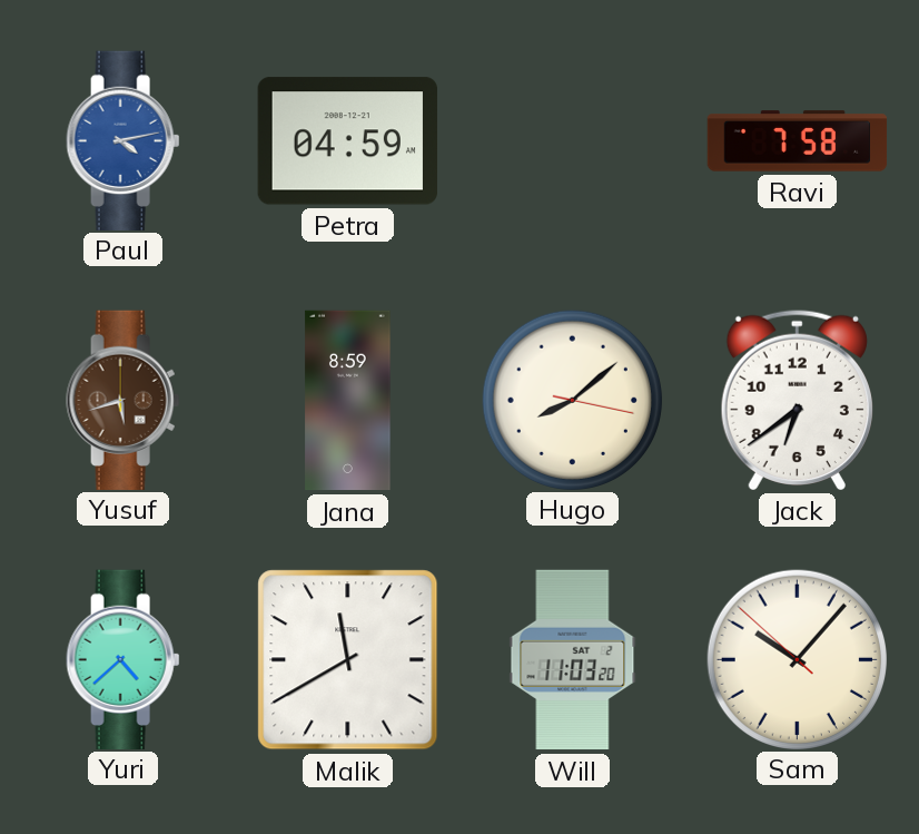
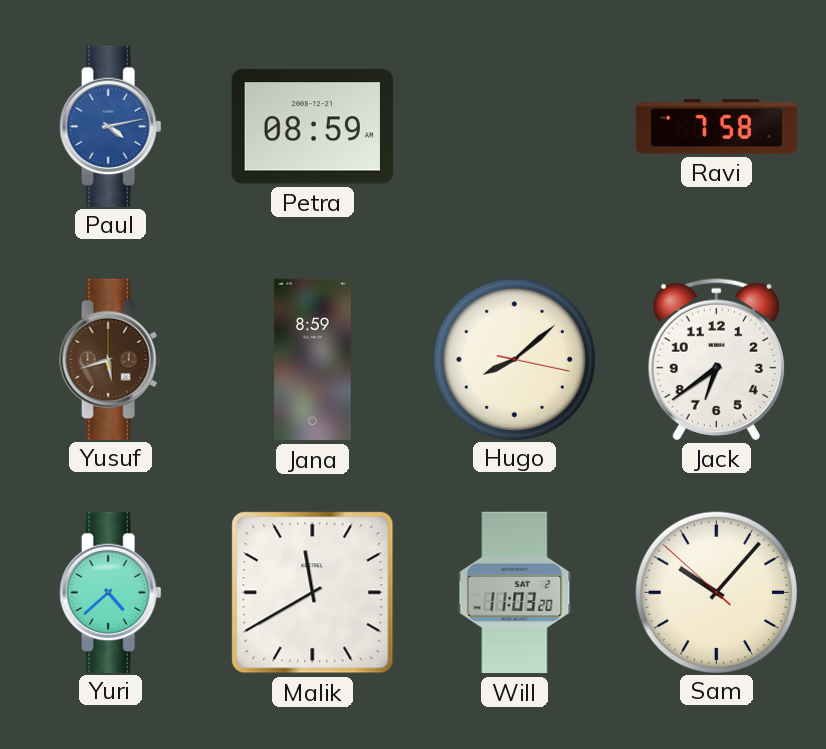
Petra: 04:59 -> 08:59 (312, 127)
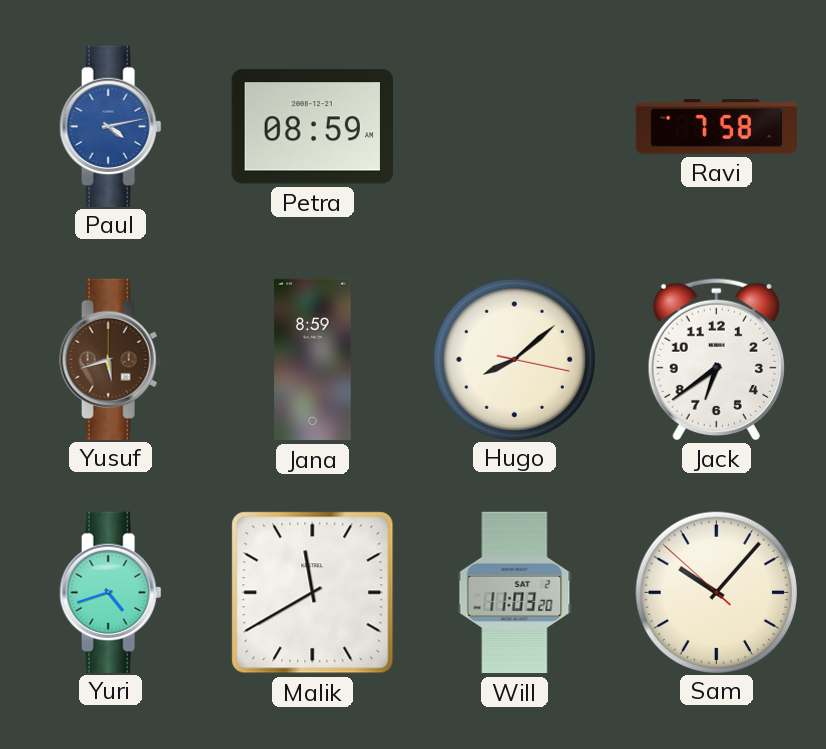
Yuri: 4:38 -> 4:42 (111, 592)
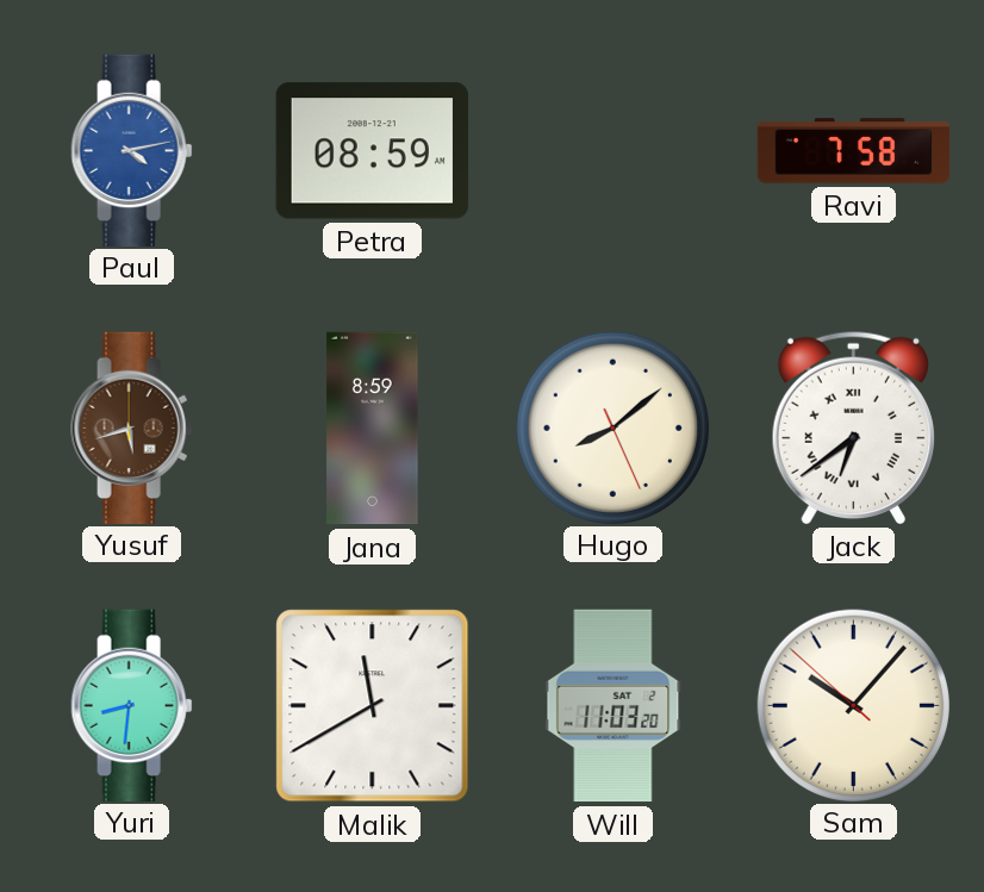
Hugo: 8:08:17 -> 8:08:26 (612, 428)
Jack numerals: Arabic -> Roman (853, 428)
Yuri: 4:42 -> 8:31 (132, 705)
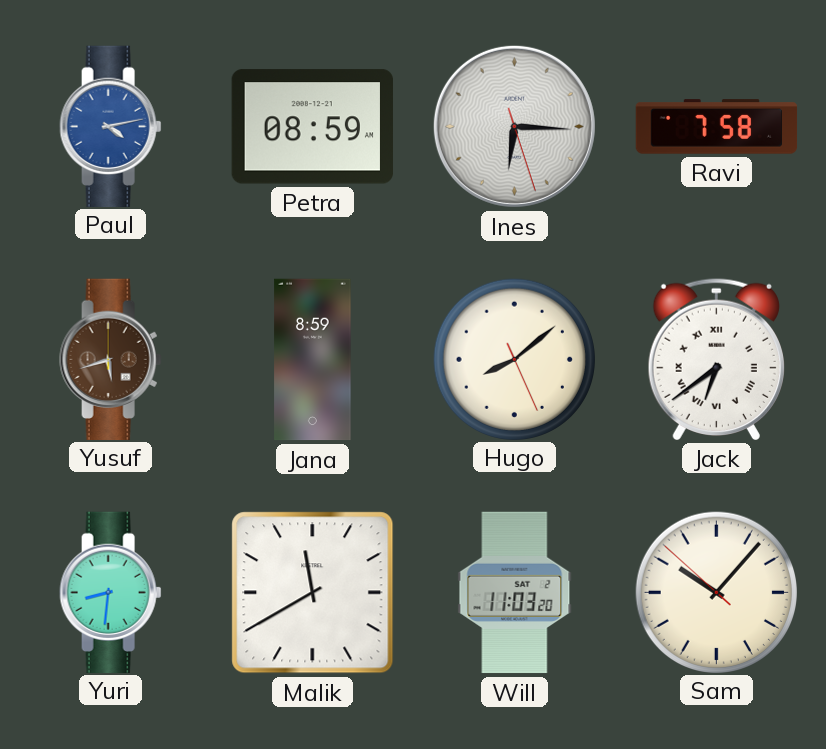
Ines: none -> 6:15 (514, 126)
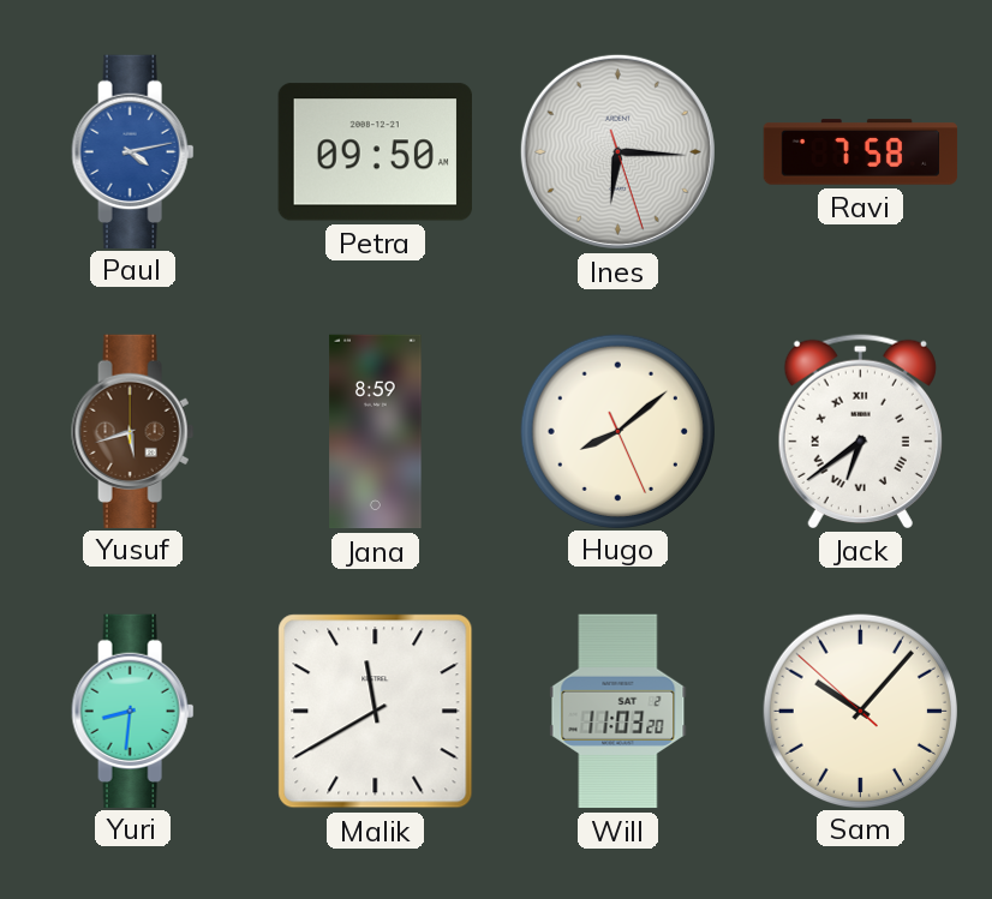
Petra: 08:59 -> 09:50 (375, 152)
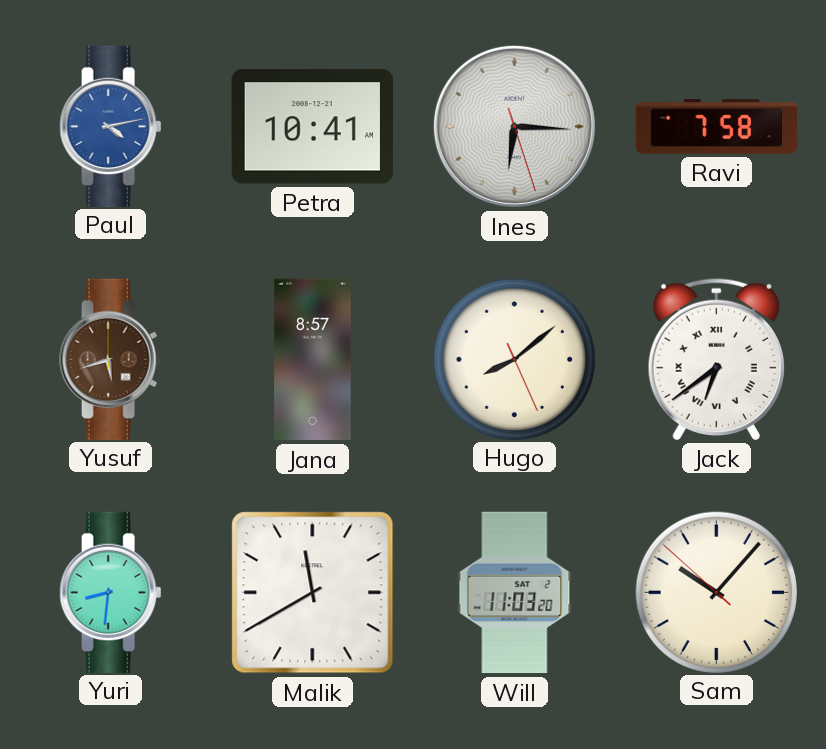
Petra: 09:50 -> 10:41 (312, 127)
Jana: 8:59 -> 8:57 (313, 360)
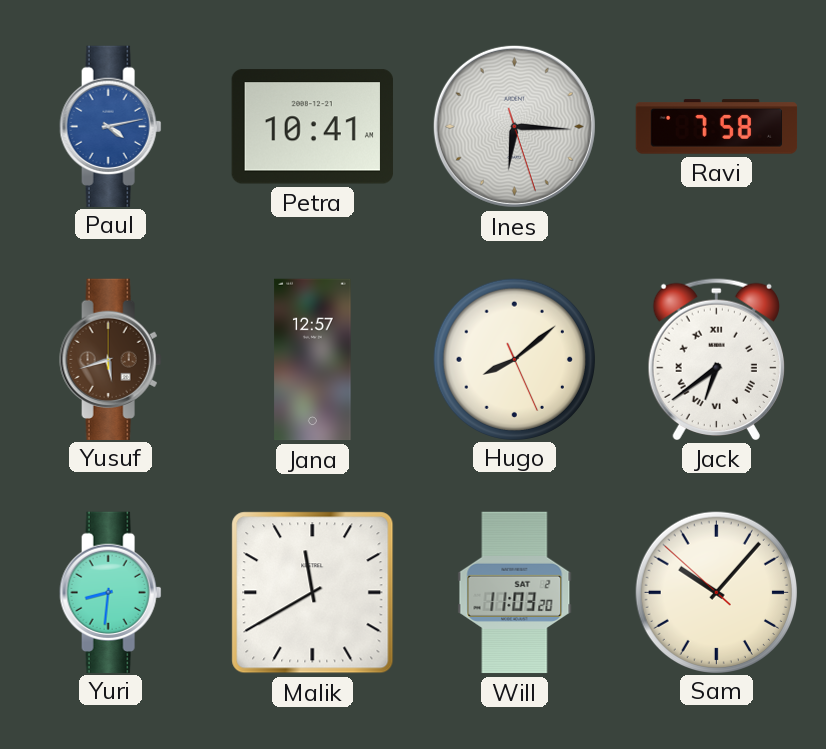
Jana: 8:57 -> 12:57 (313, 360)
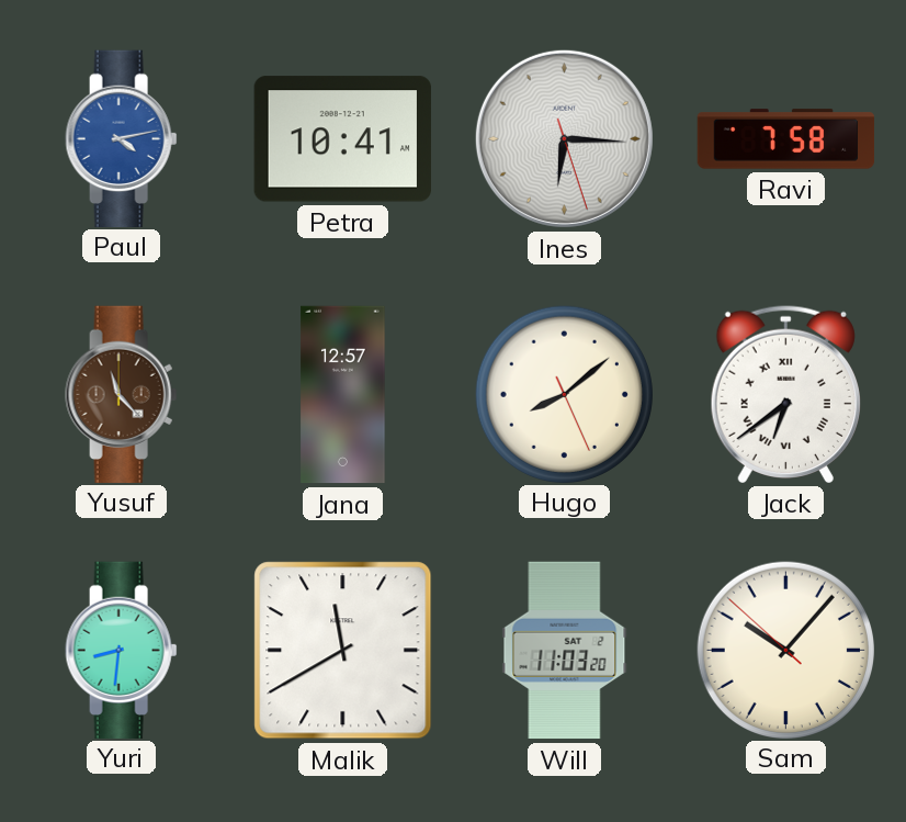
Yusuf: 5:42 -> 11:23 (122, 394)
